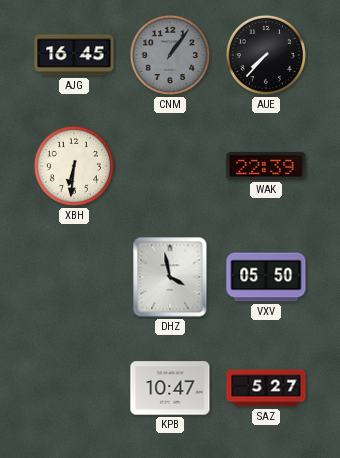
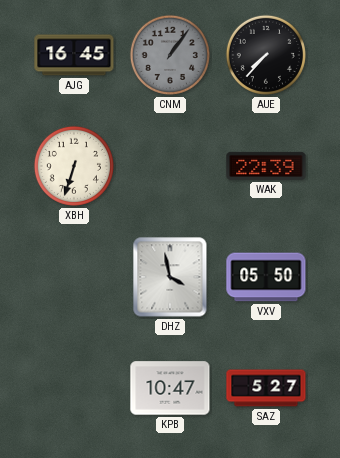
XBH: 6:31 -> 6:33 (74, 166)
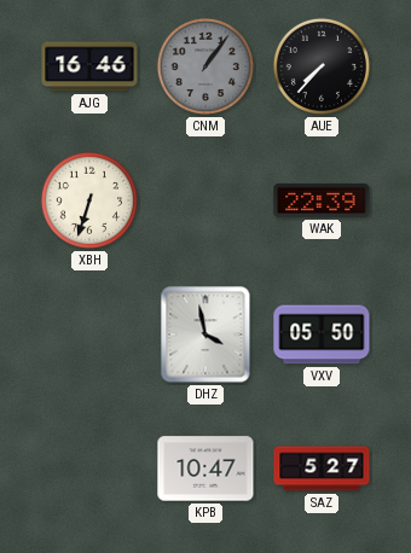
AJG: 16:45 -> 16:46 (89, 66)
